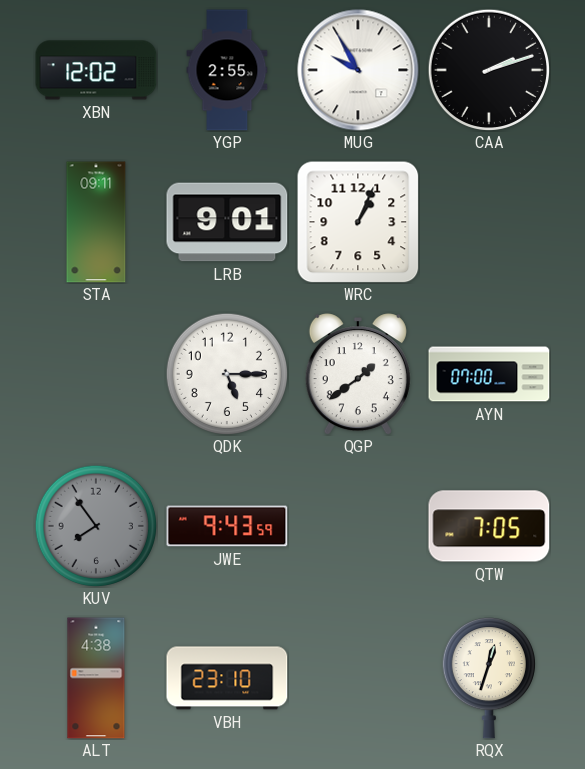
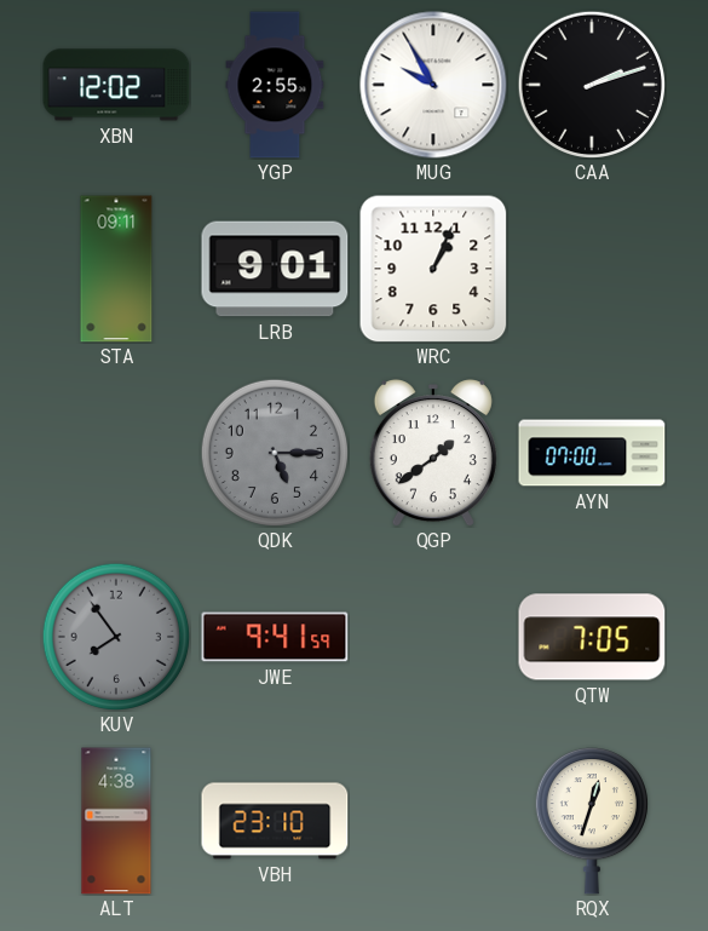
QDK dial: white -> grey (274, 452)
JWE: 9:43 -> 9:41 (275, 637)
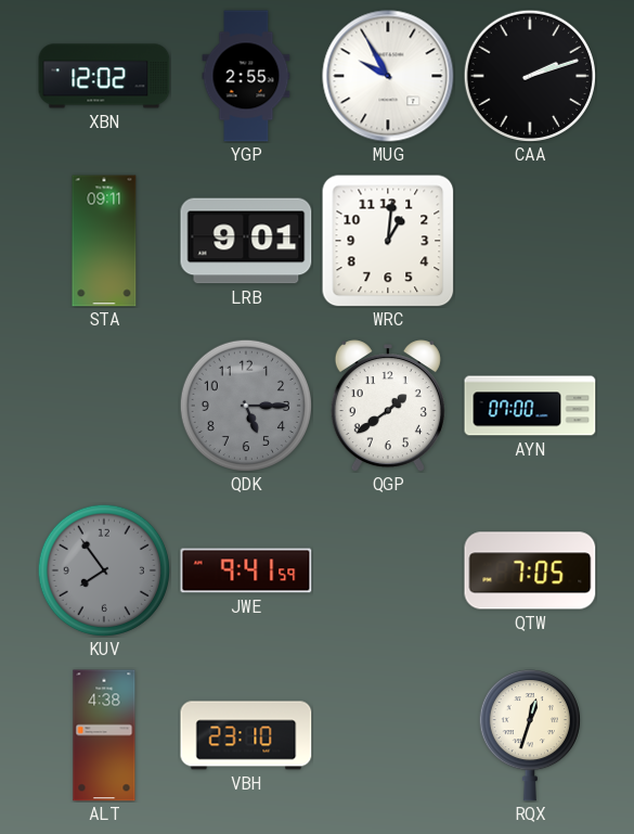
WRC: 1:04 -> 1:01 (388, 241)
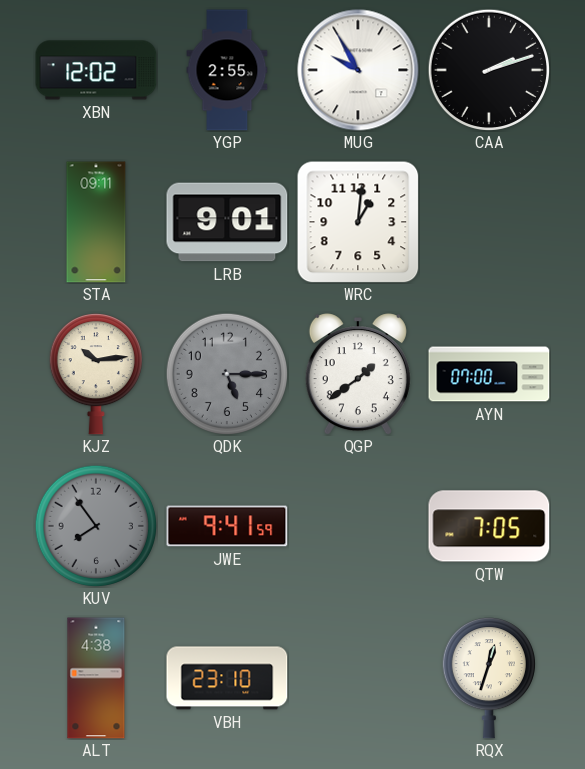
KJZ: none -> 10:14 (96, 375)
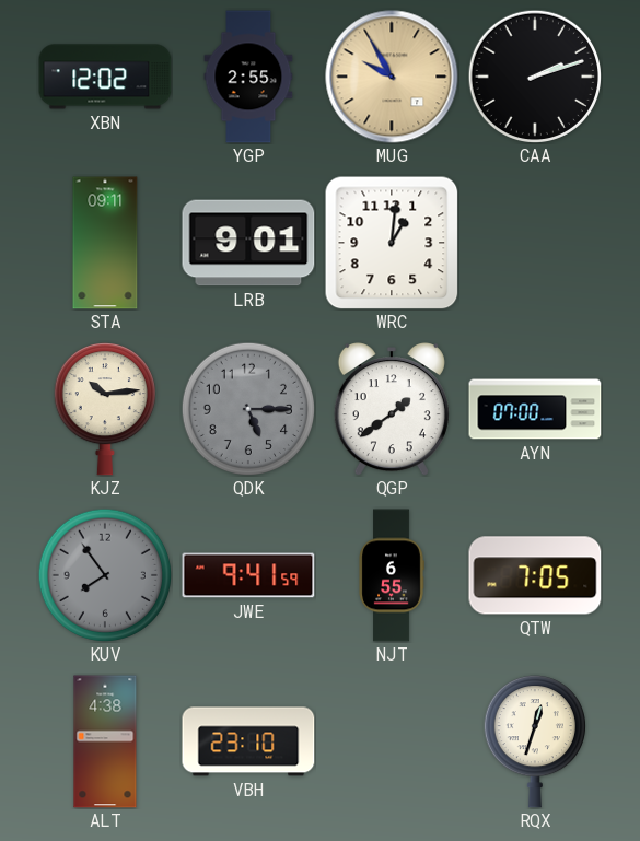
MUG dial: white -> champagne (392, 77)
NJT: none -> 6:55 (392, 575)
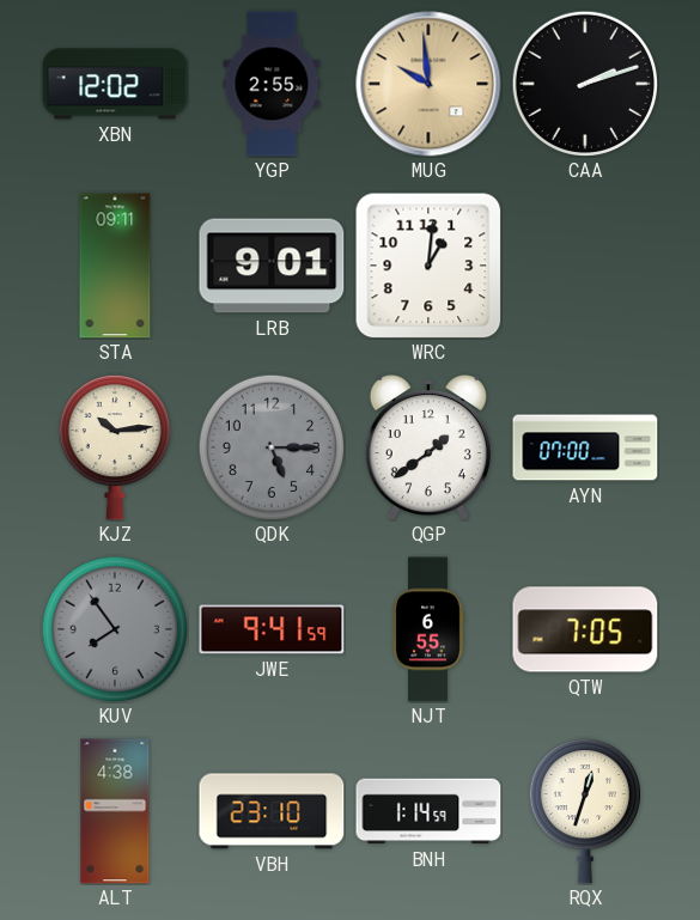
MUG: 9:55 -> 9:59 (428, 84)
BNH: none -> 1:14 (428, 811)
